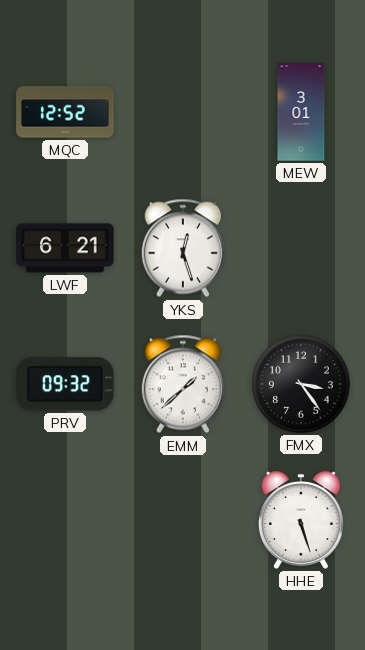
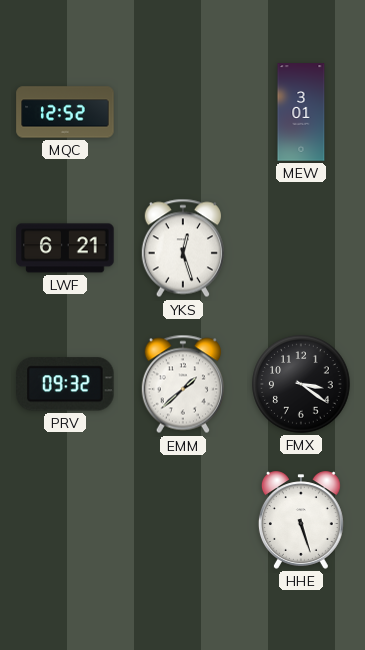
FMX: 3:24 -> 3:21 (301, 384)
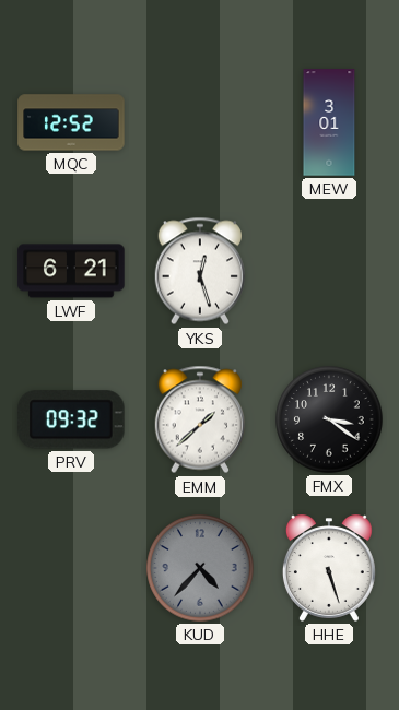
KUD: none -> 4:37 (200, 568)
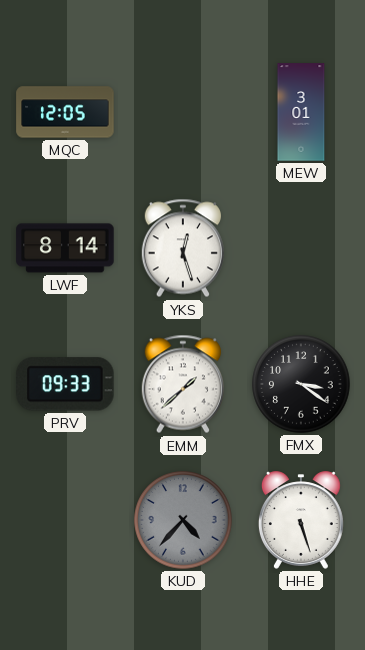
MQC: 12:52 -> 12:05 (65, 112)
LWF: 6:21 -> 8:14 (65, 248)
PRV: 09:32 -> 09:33 (65, 384)
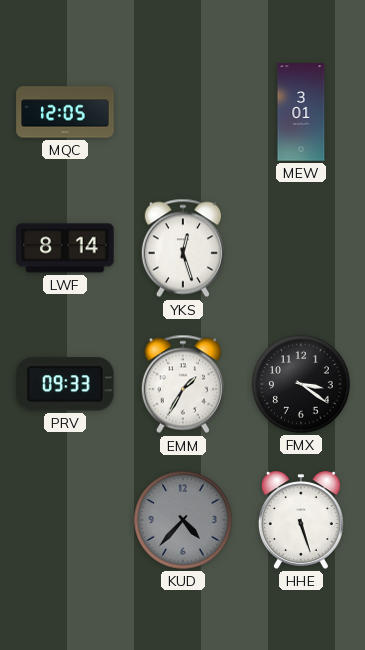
EMM: 1:38 -> 1:35 (183, 384)
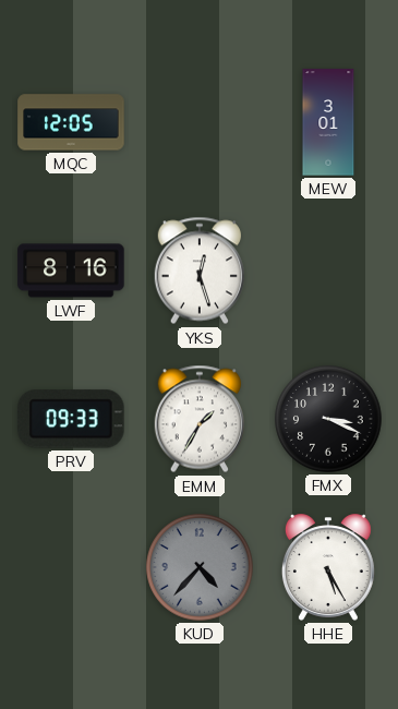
LWF: 8:14 -> 8:16 (71, 271)
FMX: 3:21 -> 3:19 (328, 419)
HHE: 5:27 -> 5:25 (328, 567)
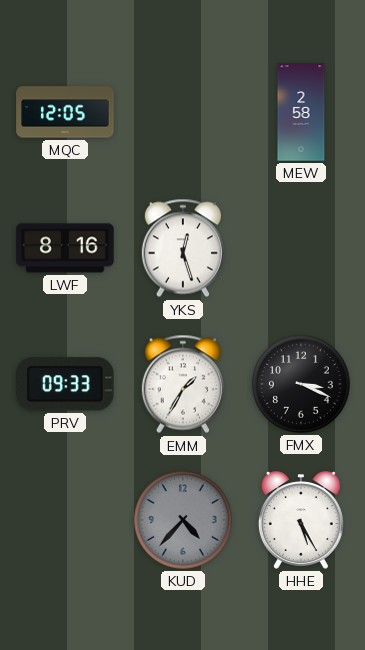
MEW: 3:01 -> 2:58 (301, 112)
